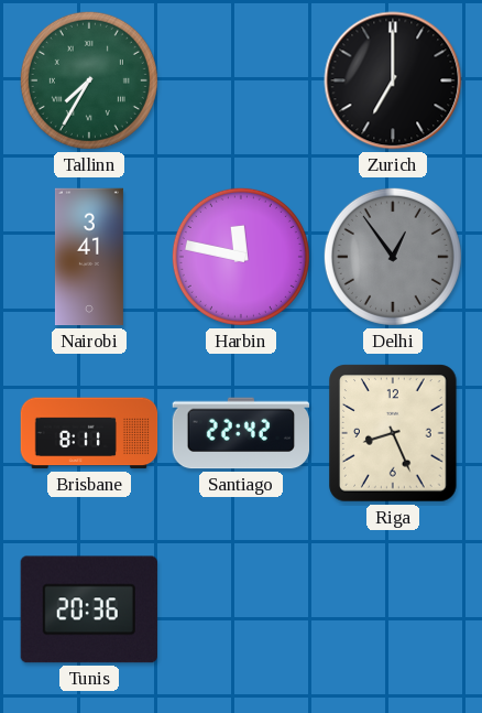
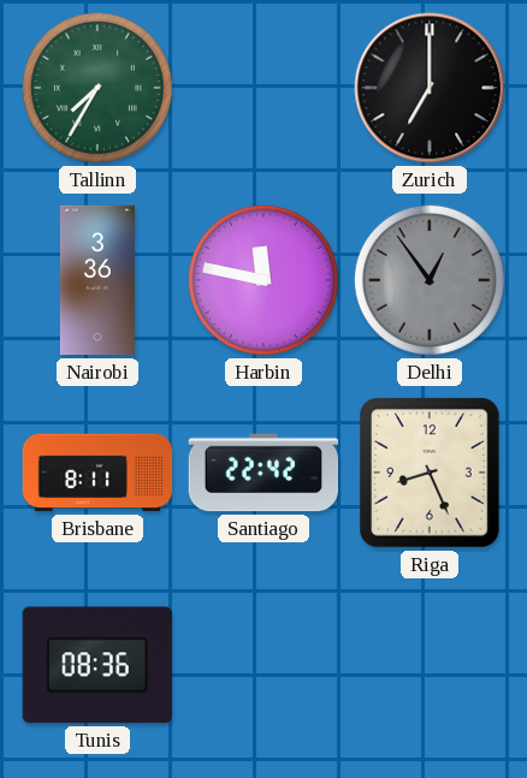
Nairobi: 3:41 -> 3:36 (97, 280)
Tunis: 20:36 -> 08:36 (97, 665)
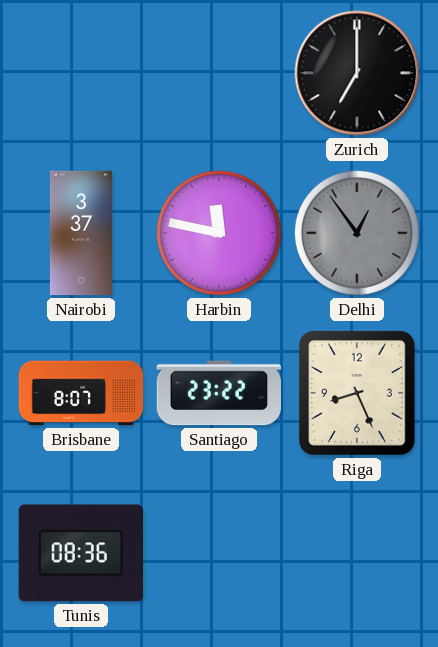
Tallinn: 7:35 -> none (97, 88)
Nairobi: 3:36 -> 3:37 (81, 233)
Brisbane: 8:11 -> 8:07 (81, 393)
Santiago: 22:42 -> 23:22 (219, 393)
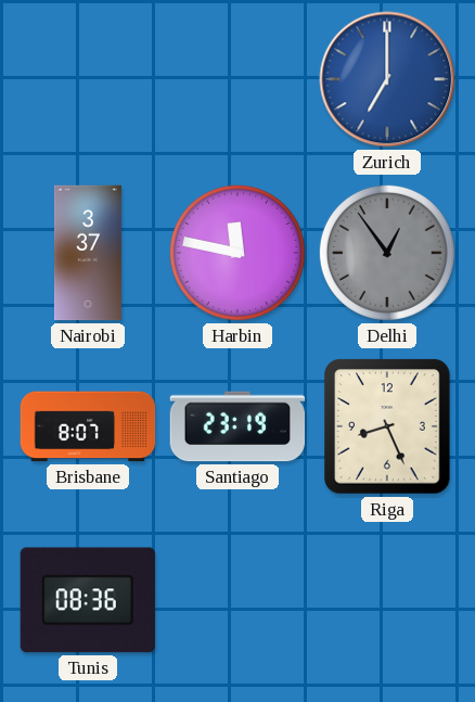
Zurich dial: black -> blue (387, 79)
Santiago: 23:22 -> 23:19 (237, 426)
